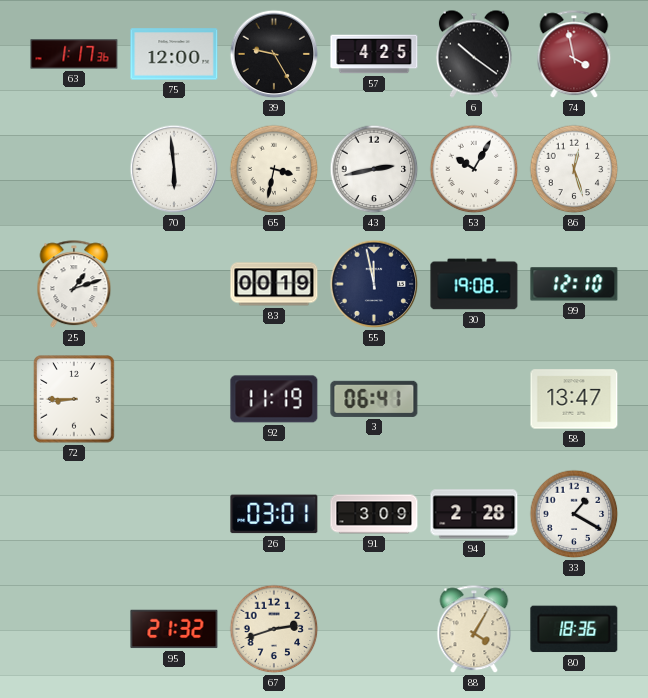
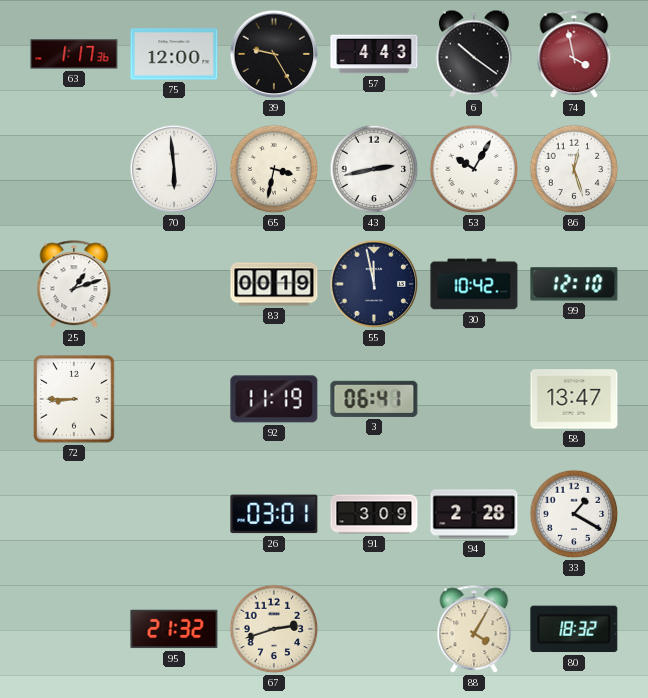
57: 4:25 -> 4:43 (374, 54)
30: 19:08 -> 10:42 (474, 284)
80: 18:36 -> 18:32 (574, 629)
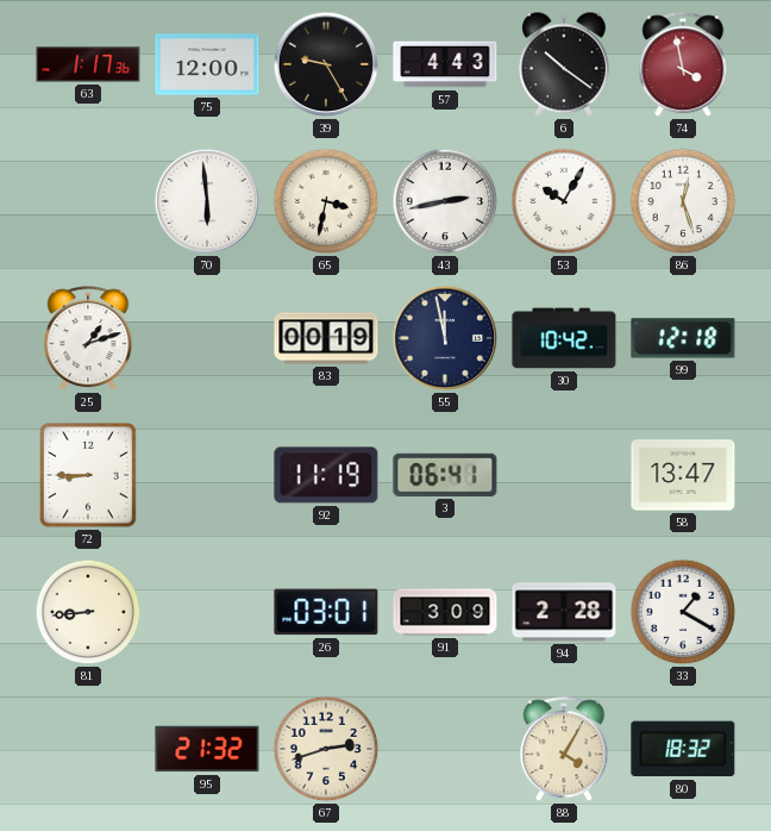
99: 12:10 -> 12:18 (683, 338)
81: none -> 8:44 (88, 612)
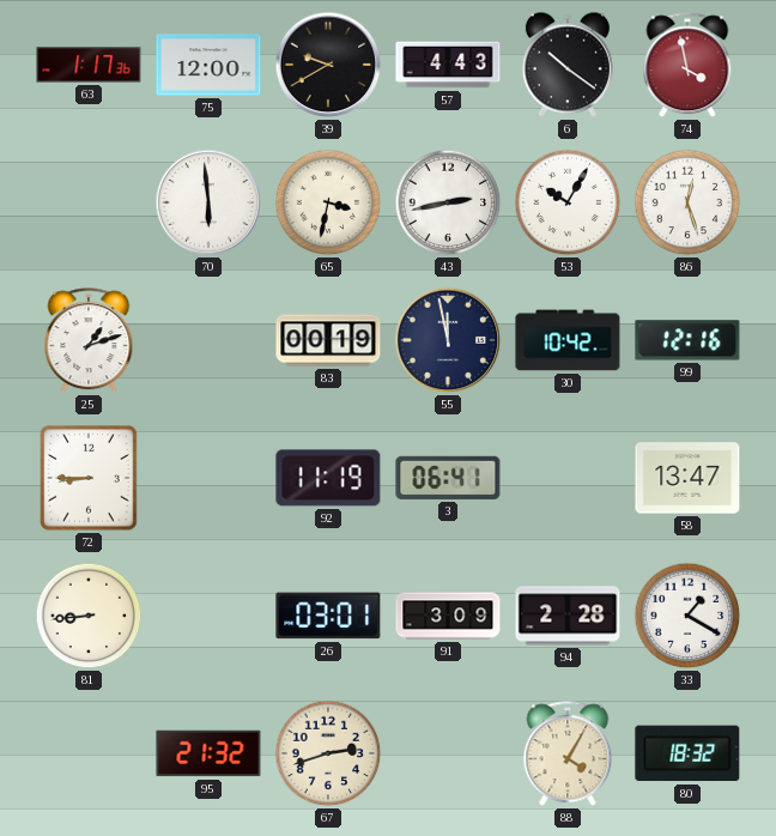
39: 9:25 -> 9:40 (328, 65)
99: 12:18 -> 12:16 (687, 340)
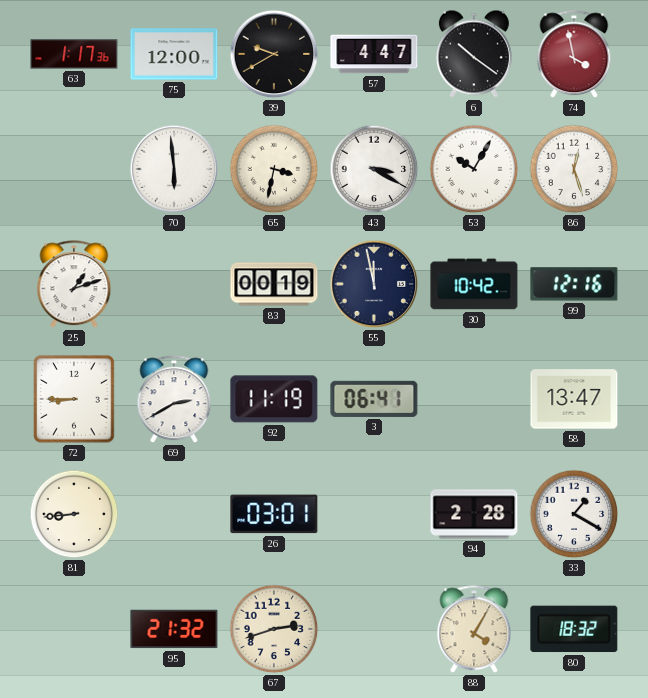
57: 4:43 -> 4:47 (374, 54)
43: 2:43 -> 3:20 (374, 169)
69: none -> 2:40 (174, 400)
91: 3:09 -> none (448, 616)
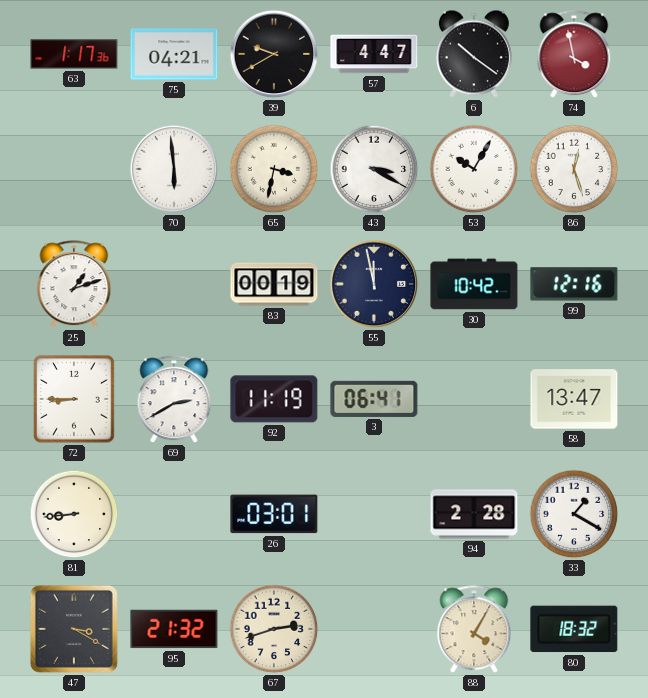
75: 12:00 -> 04:21 (174, 54)
47: none -> 3:20 (74, 629)
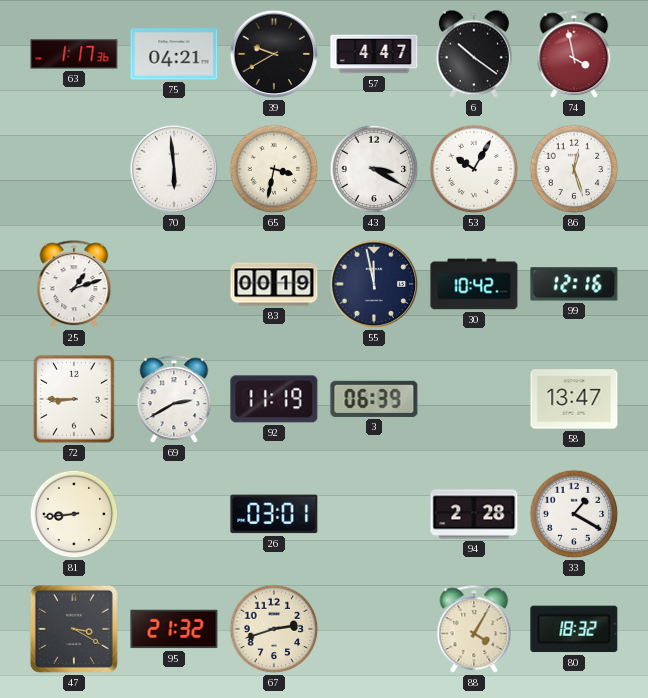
3: 06:41 -> 06:39 (374, 399)
